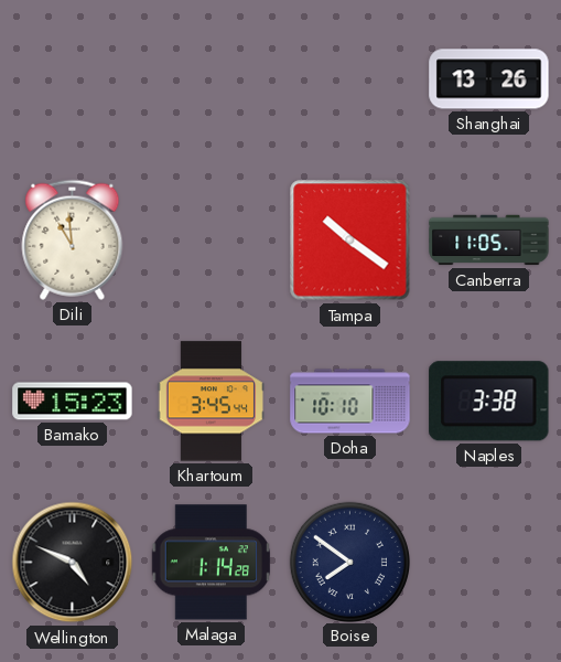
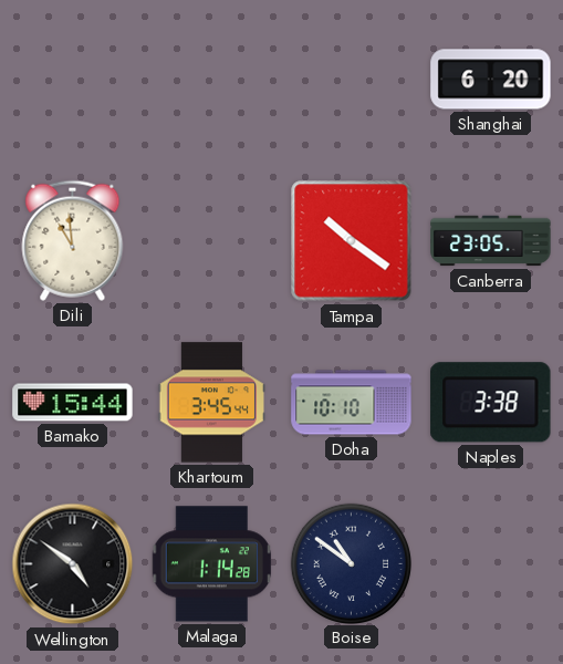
Shanghai: 13:26 -> 6:20 (491, 80)
Canberra: 11:05 -> 23:05 (491, 241)
Bamako: 15:23 -> 15:44 (73, 403)
Wellington: 4:49 -> 4:51 (73, 564)
Boise: 7:51 -> 10:51 (351, 563)
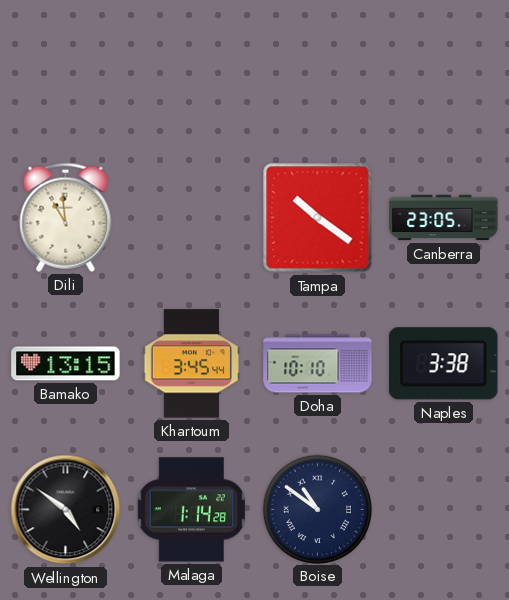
Shanghai: 6:20 -> none (491, 80)
Bamako: 15:44 -> 13:15 (66, 364)
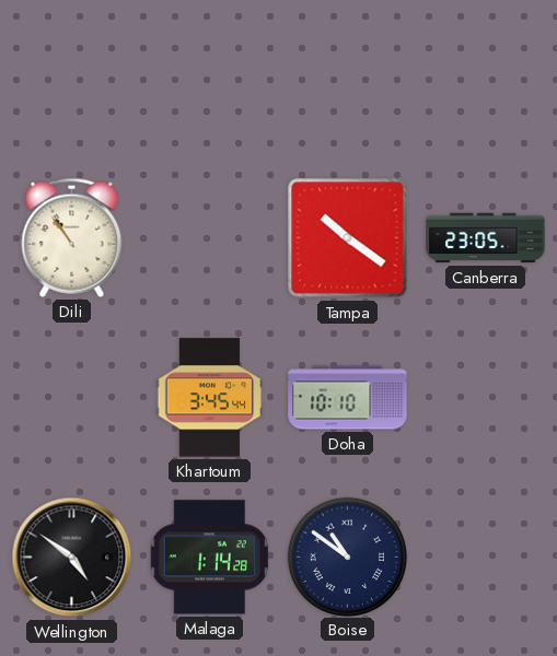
Dili: 10:59 -> 10:54 (72, 237)
Bamako: 13:15 -> none (66, 364)
Naples: 3:38 -> none (444, 364)
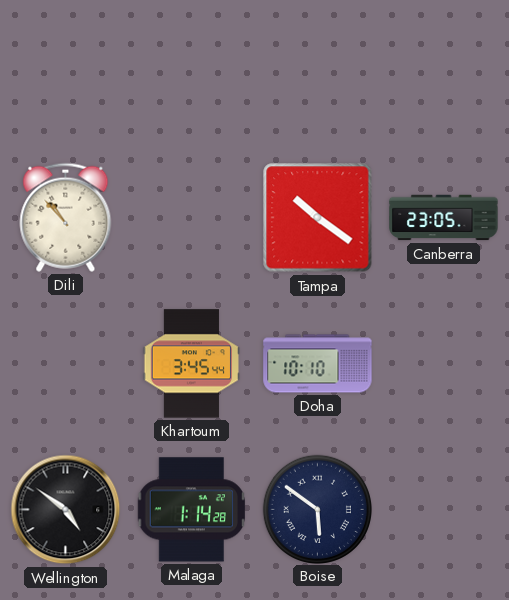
Dili: 10:54 -> 10:53 (66, 217)
Boise: 10:51 -> 5:51 (317, 509)
